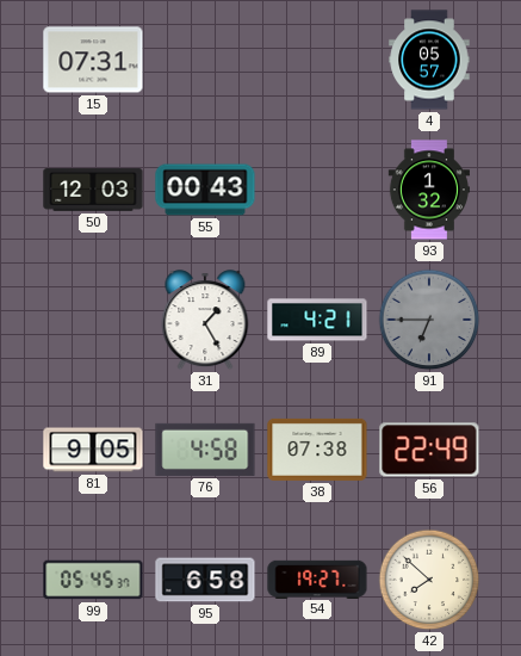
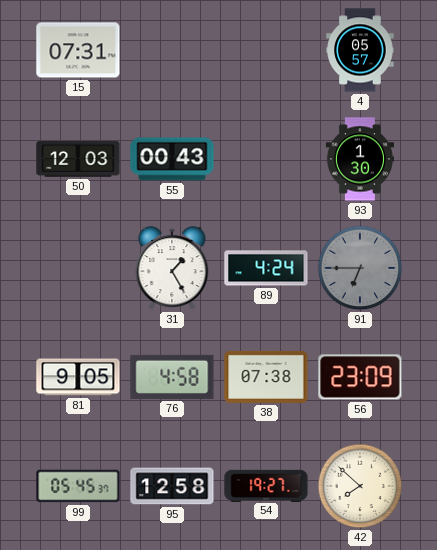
93: 1:32 -> 1:30 (360, 159)
89: 4:21 -> 4:24 (266, 268)
56: 22:49 -> 23:09 (360, 377)
95: 6:58 -> 12:58 (172, 486)
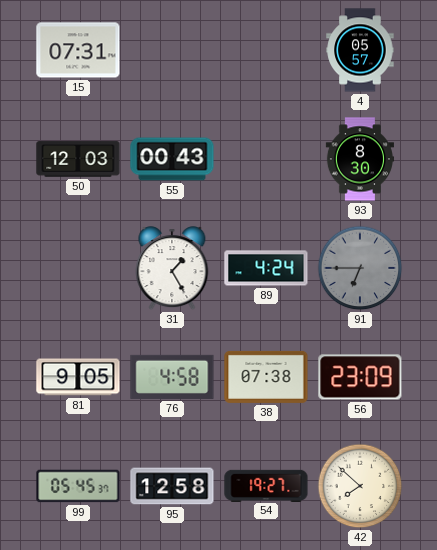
93: 1:30 -> 8:30 (360, 159)
